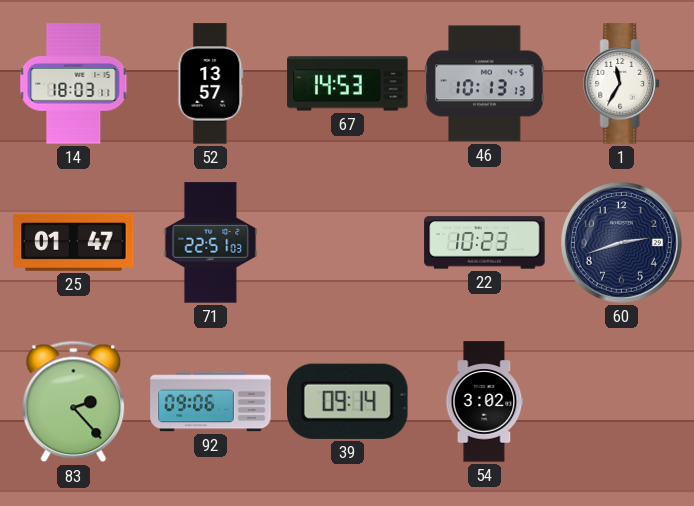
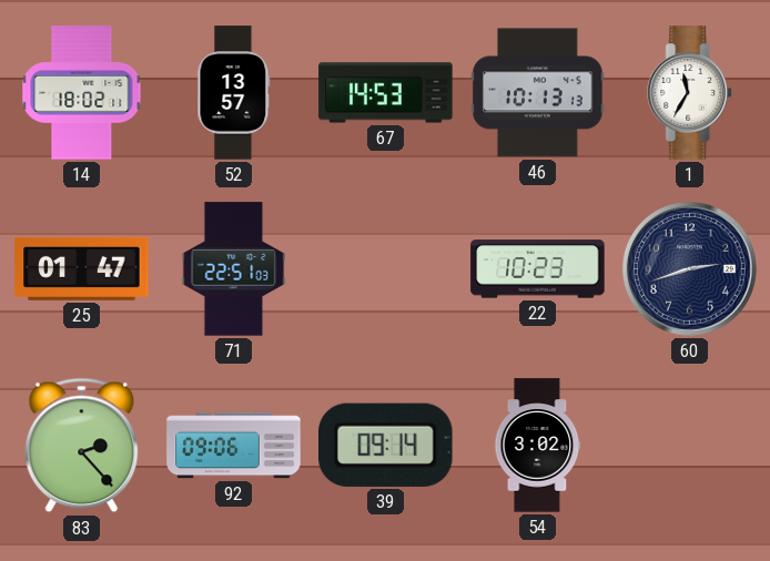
14: 18:03 -> 18:02 (82, 93)
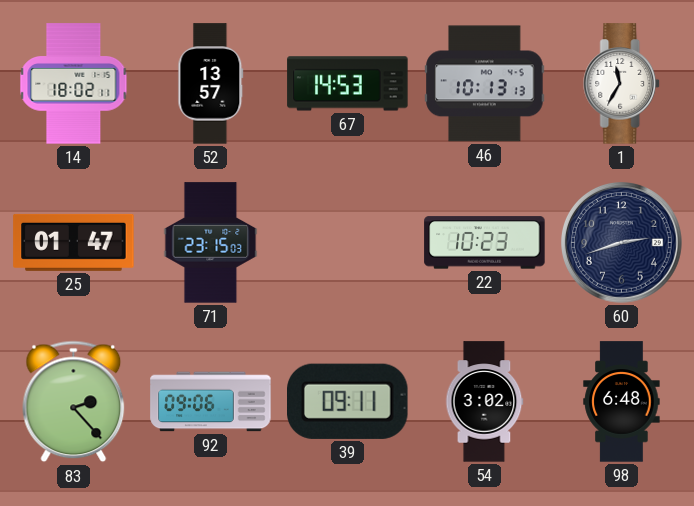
71: 22:51 -> 23:15 (211, 243)
39: 09:14 -> 09:11 (348, 401)
98: none -> 6:48 (622, 402)
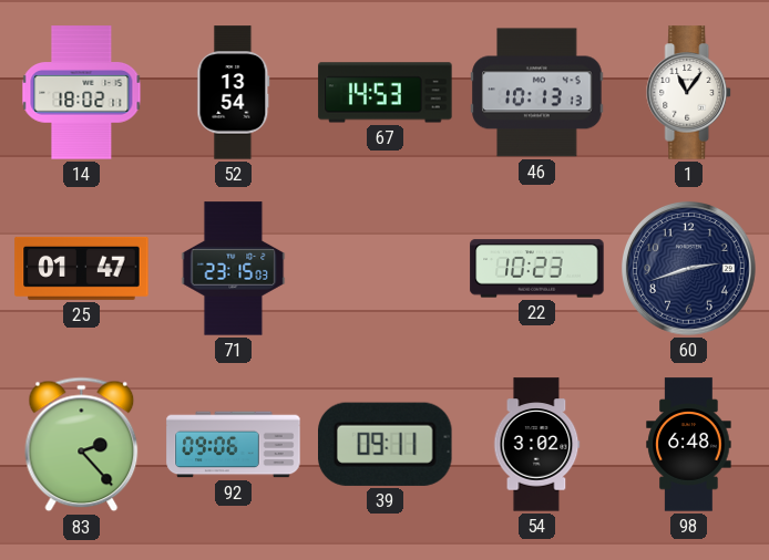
52: 13:57 -> 13:54 (234, 93)
1: 11:35 -> 11:06 (689, 93)
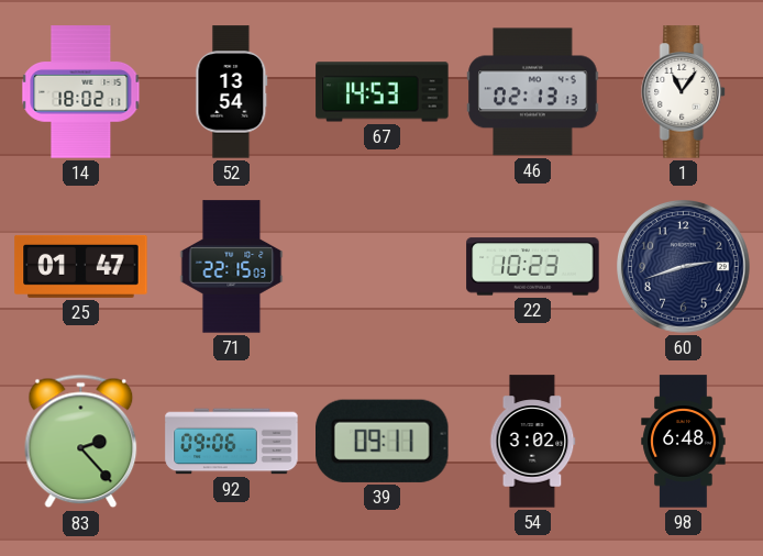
46: 10:13 -> 02:13 (533, 92)
71: 23:15 -> 22:15 (232, 267)
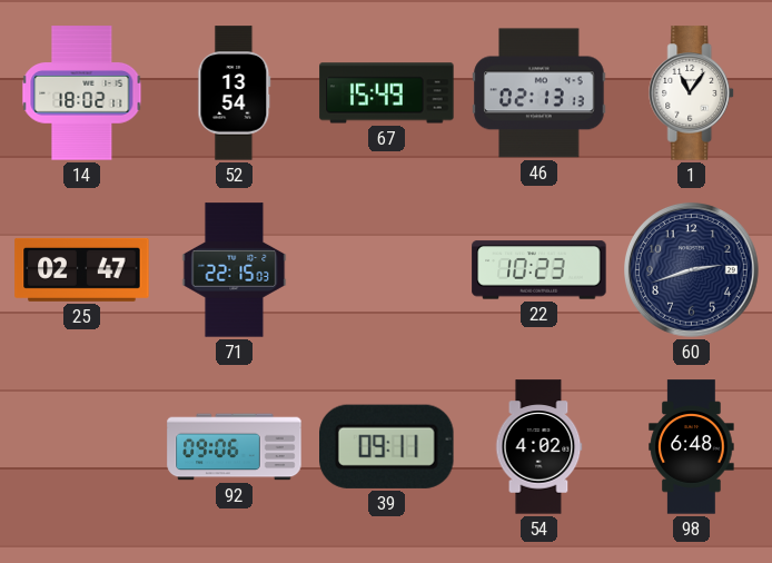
67: 14:53 -> 15:49 (387, 93)
25: 01:47 -> 02:47 (82, 269)
83: 2:23 -> none (81, 442)
54: 3:02 -> 4:02 (538, 447)
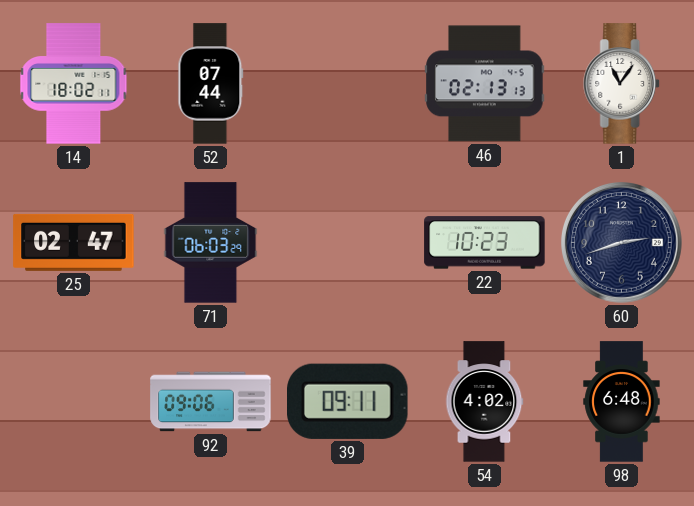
52: 13:54 -> 07:44 (211, 84)
67: 15:49 -> none (387, 93)
71: 22:15 -> 06:03 (211, 243)
